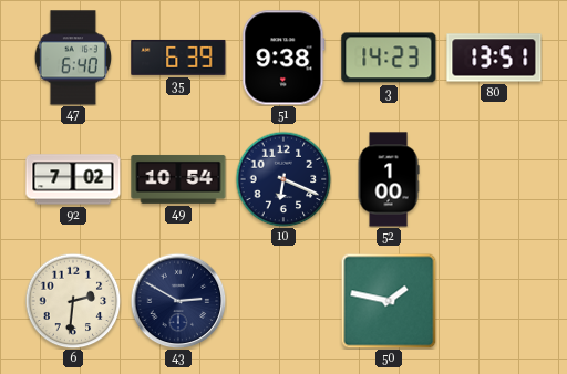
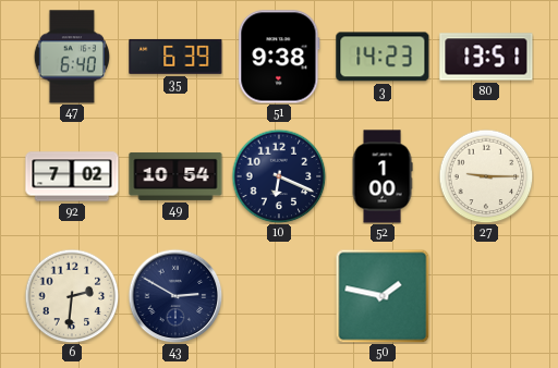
27: none -> 9:15 (486, 176)
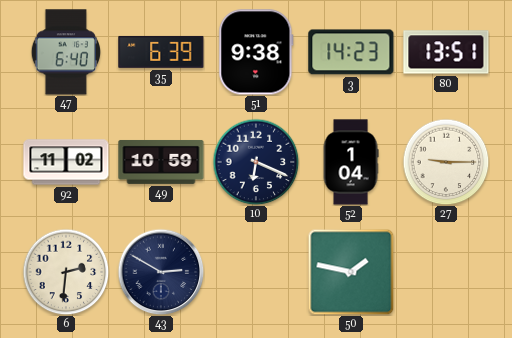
92: 7:02 -> 11:02 (66, 162)
49: 10:54 -> 10:59 (161, 162)
52: 1:00 -> 1:04 (351, 162)
